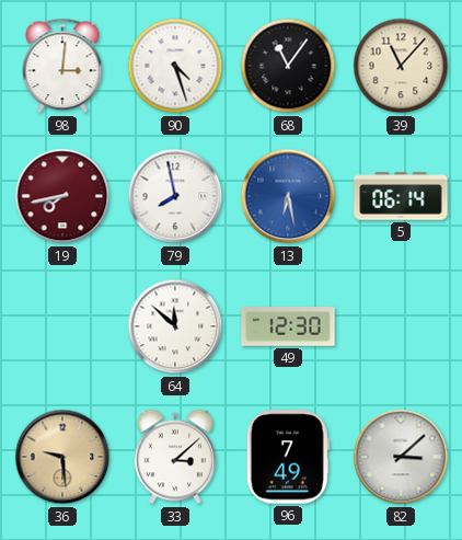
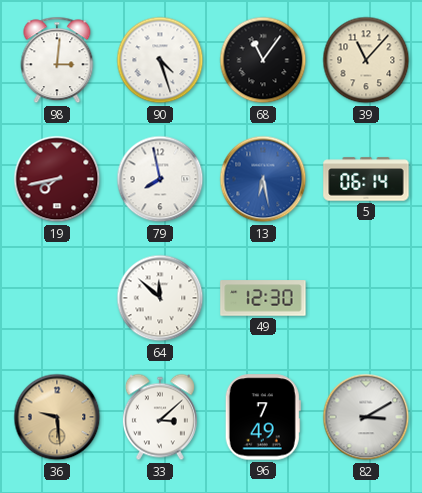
82: 3:08 -> 3:10 (366, 417)
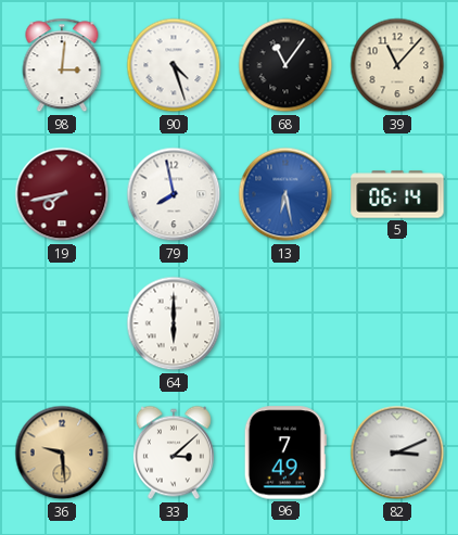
64: 11:52 -> 6:00 (174, 323)
49: 12:30 -> none (263, 298)
82: 3:10 -> 3:11 (397, 453)
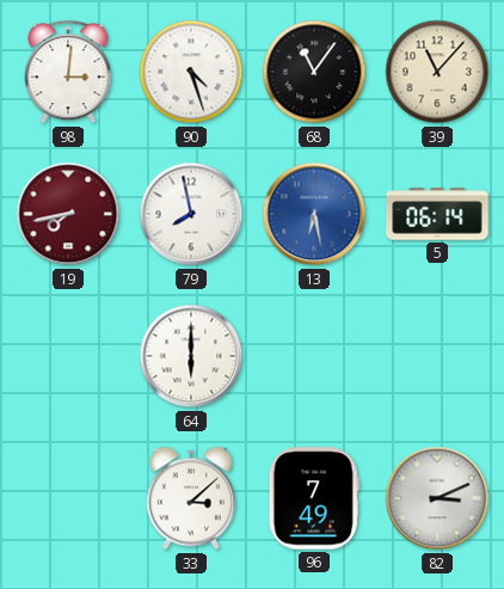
36: 9:29 -> none (62, 453)
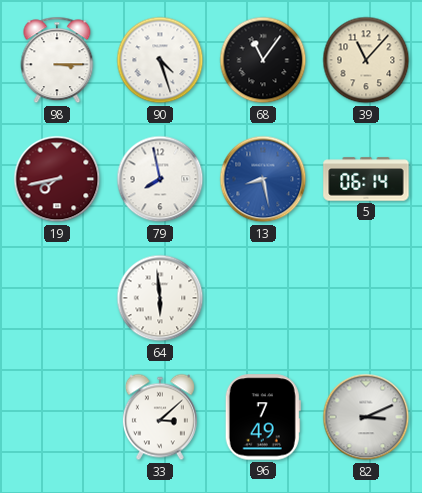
98: 3:01 -> 3:15 (57, 60)
13: 6:28 -> 8:28 (263, 179)
64: 6:00 -> 5:59 (160, 298)
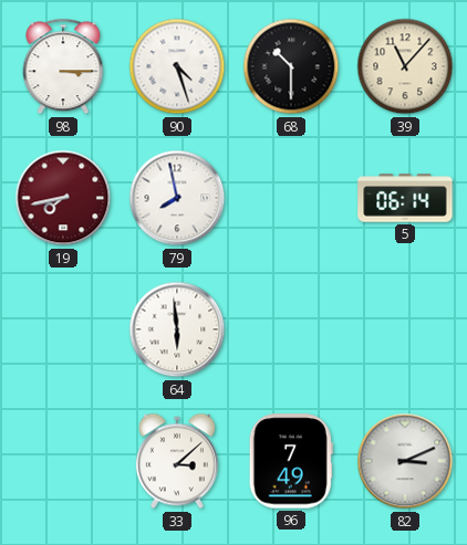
68: 11:06 -> 10:30 (291, 66)
13: 8:28 -> none (263, 179)
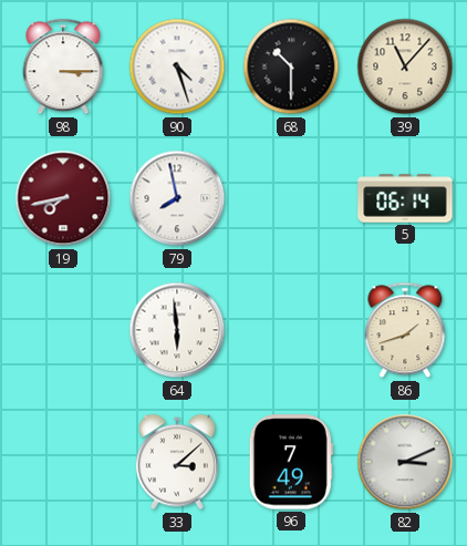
86: none -> 1:42 (405, 330)
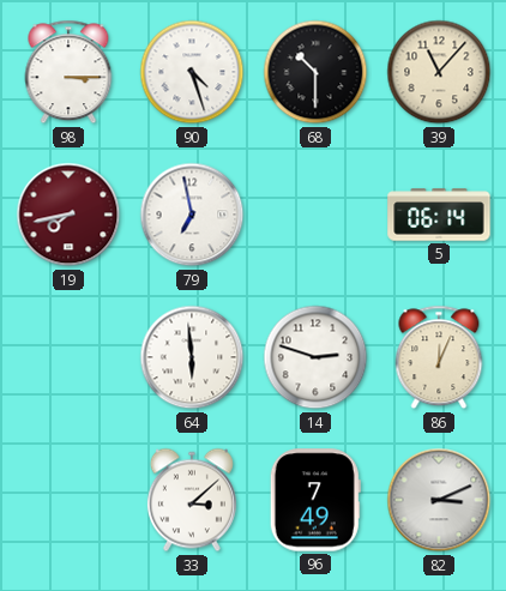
79: 7:58 -> 6:58 (192, 215)
14: none -> 2:48 (315, 357)
86: 1:42 -> 12:04 (439, 357)
